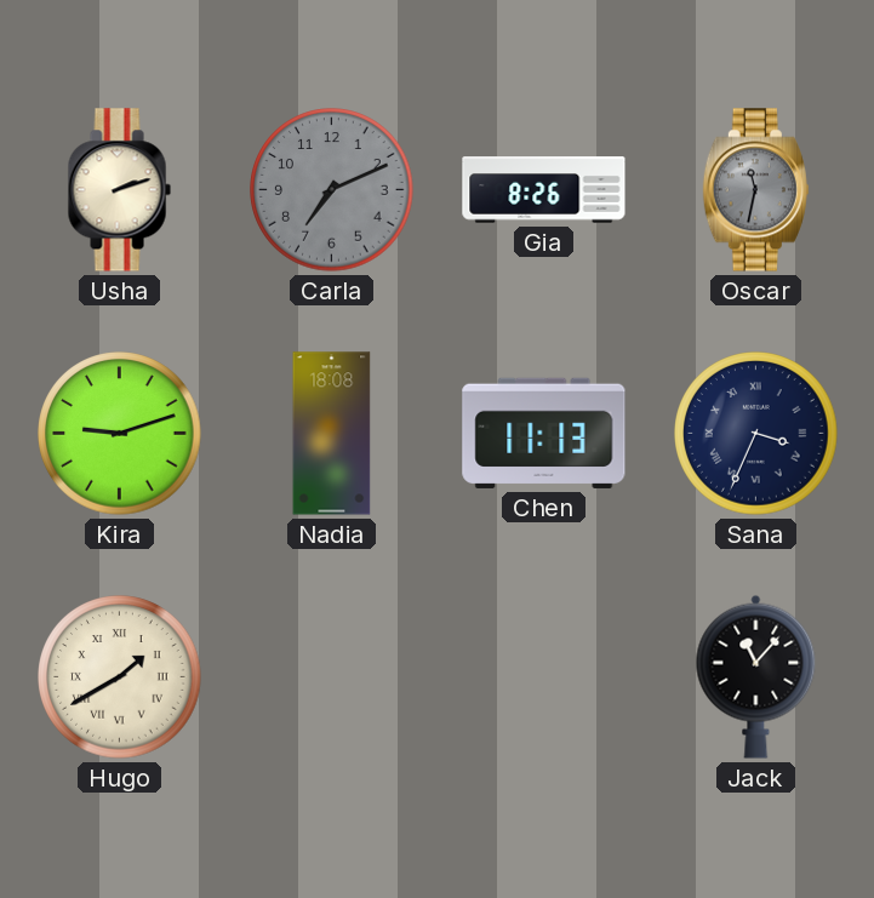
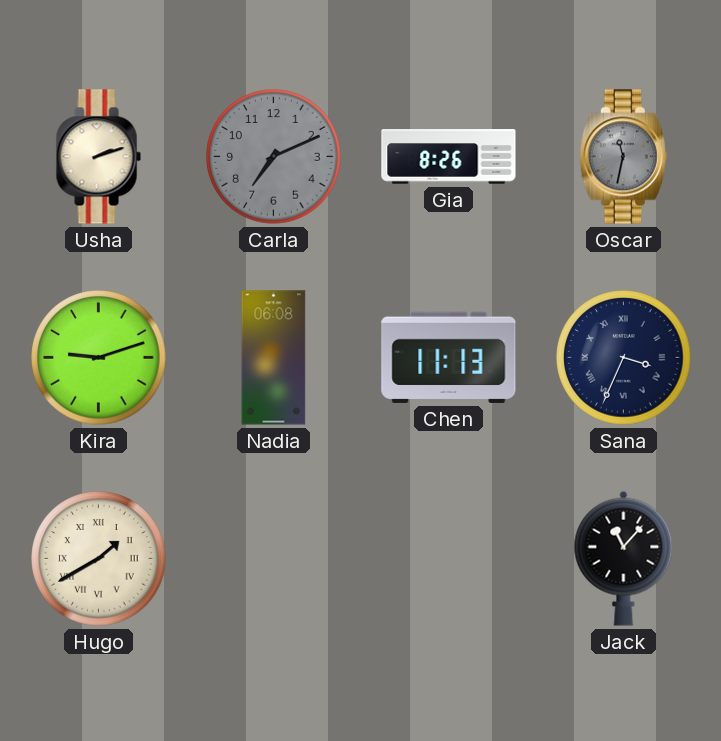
Nadia: 18:08 -> 06:08 (274, 358)
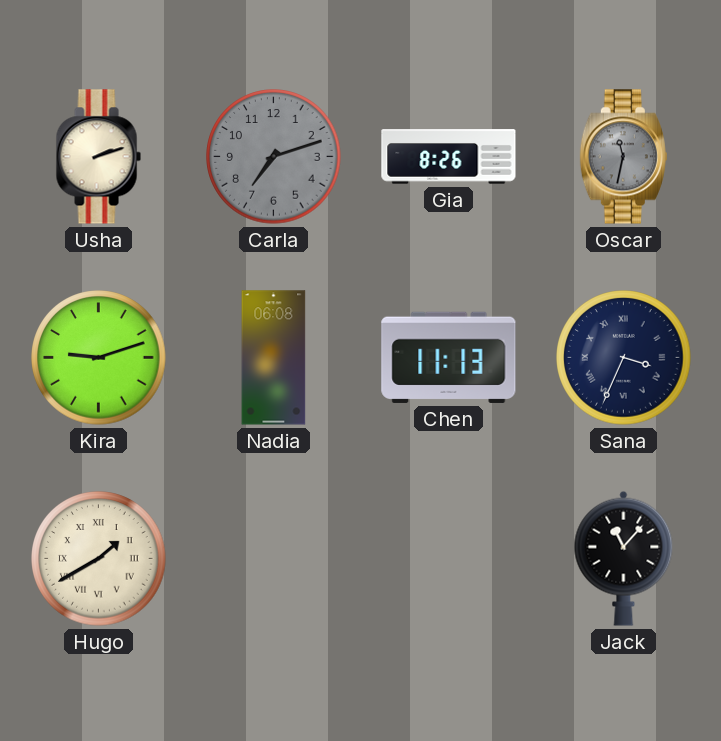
Carla: 7:11 -> 7:12 (274, 157)
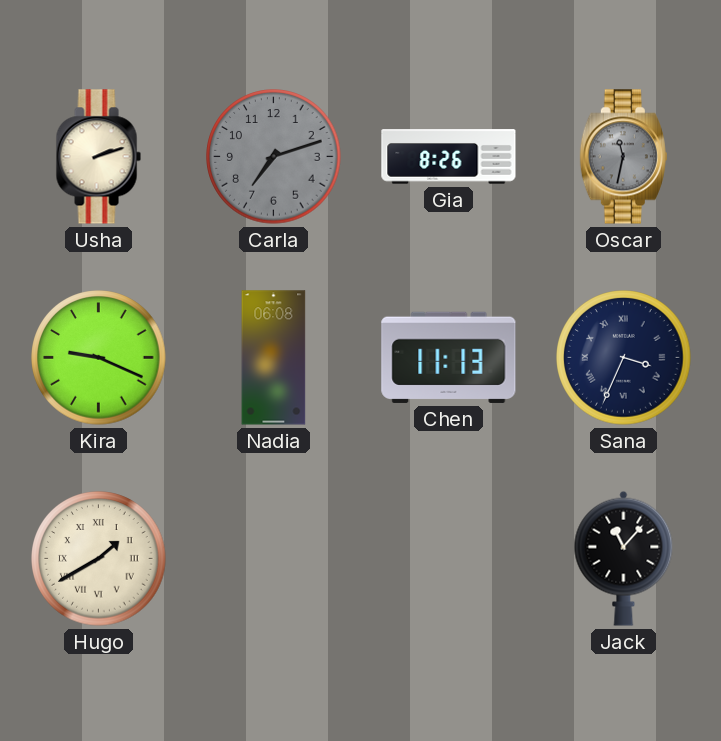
Kira: 9:12 -> 9:19 (99, 358)
